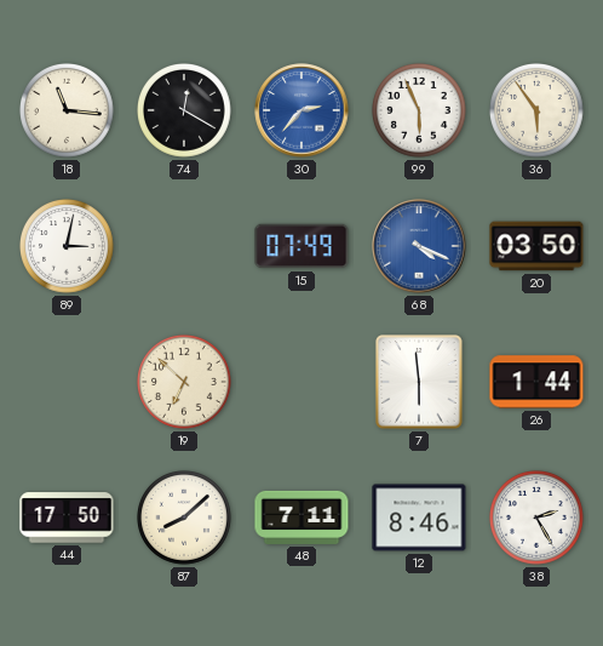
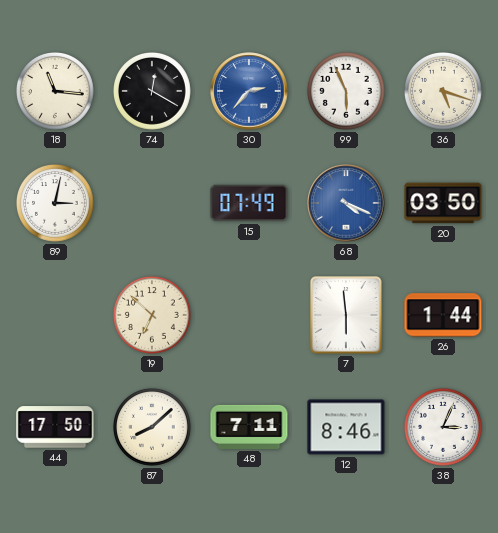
36: 5:54 -> 5:18 (444, 92)
38: 2:25 -> 3:04 (444, 428)
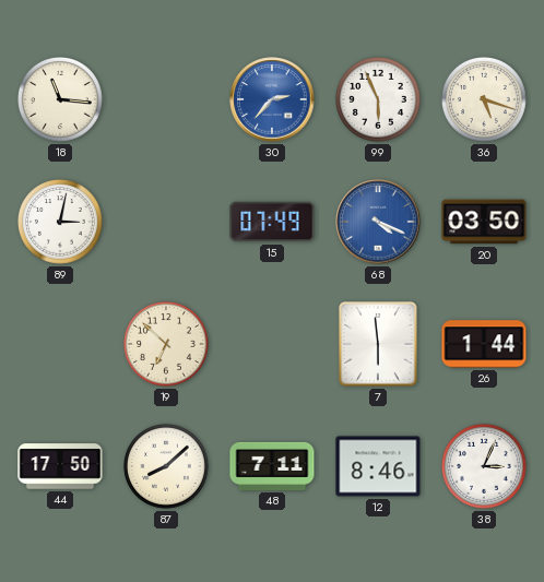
74: 12:20 -> none (153, 92)
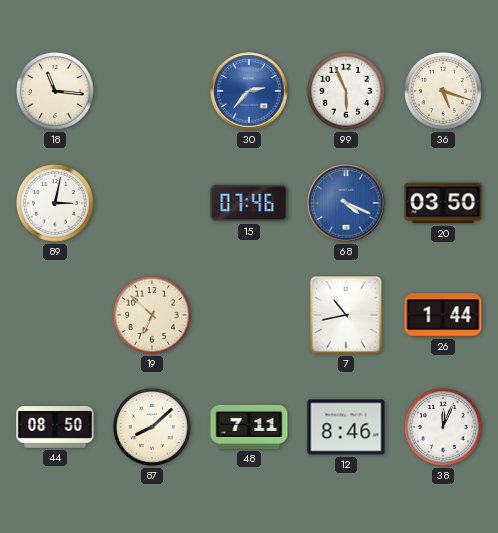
15: 07:49 -> 07:46 (249, 203)
7: 5:59 -> 10:43 (346, 315)
44: 17:50 -> 08:50 (55, 427)
38: 3:04 -> 12:04 (444, 428)
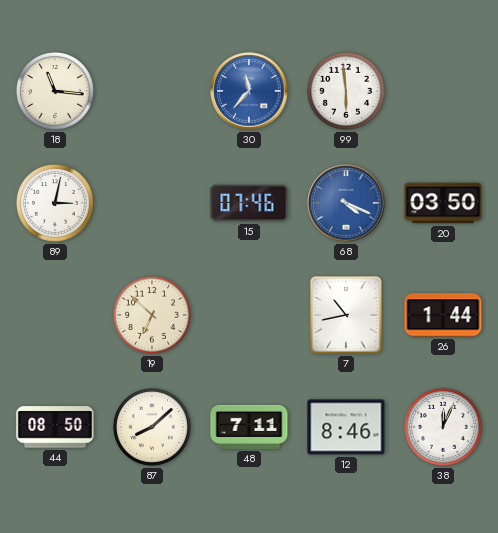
30: 2:37 -> 11:37 (249, 91)
99: 5:56 -> 5:59 (347, 92)
36: 5:18 -> none (444, 92)
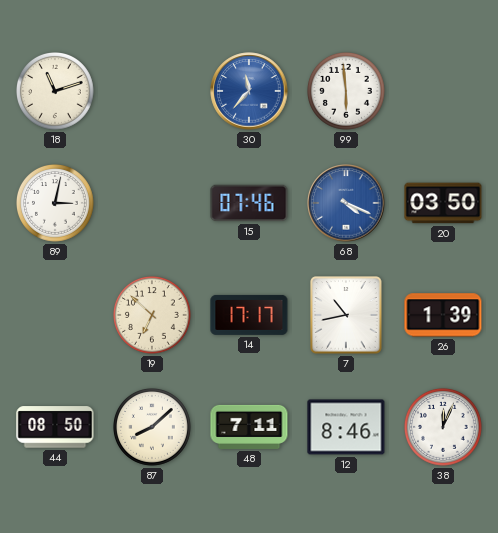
18: 11:16 -> 11:12 (56, 92)
14: none -> 17:17 (249, 315)
26: 1:44 -> 1:39 (443, 315)
